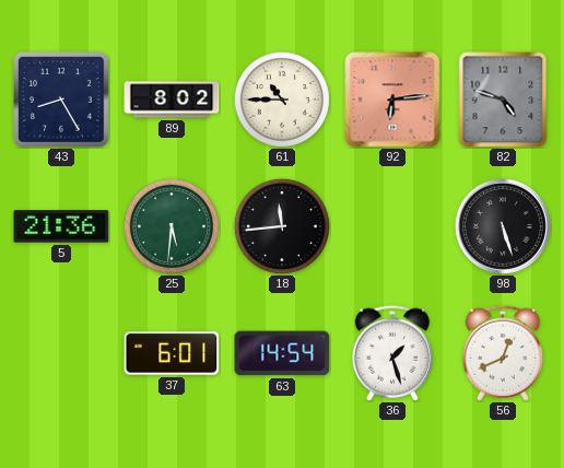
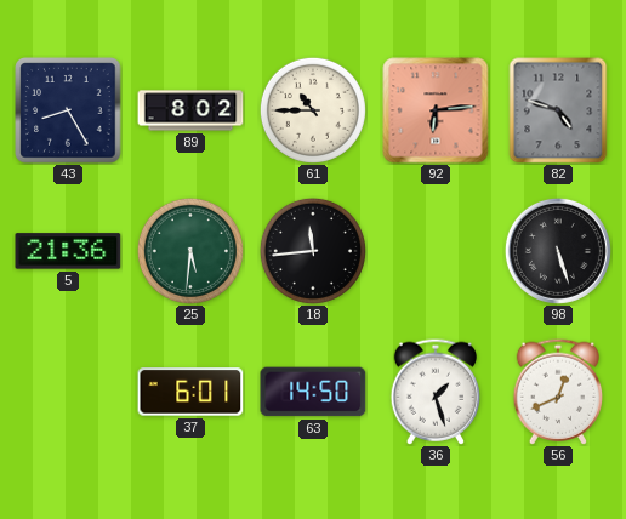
63: 14:54 -> 14:50 (313, 392)
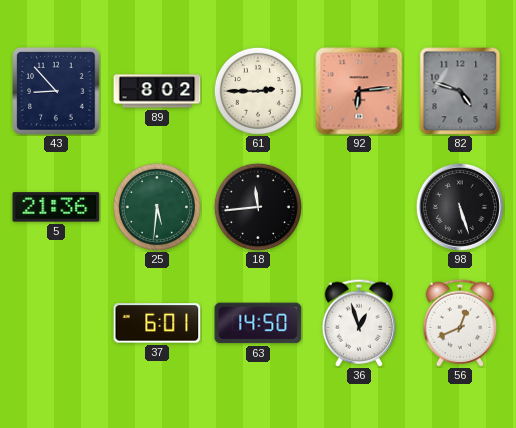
43: 8:25 -> 8:53 (56, 91)
61: 10:45 -> 2:45 (258, 91)
36: 1:27 -> 12:57 (359, 323)
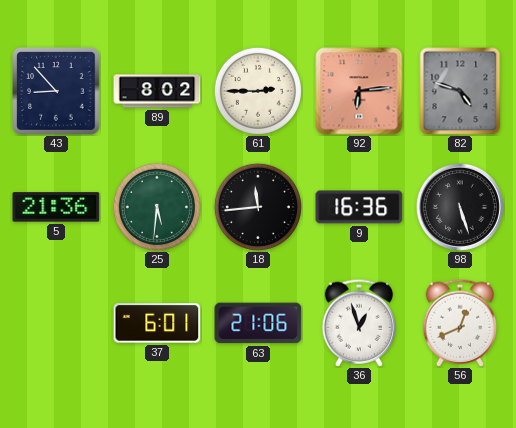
9: none -> 16:36 (359, 207)
63: 14:50 -> 21:06 (258, 323)
